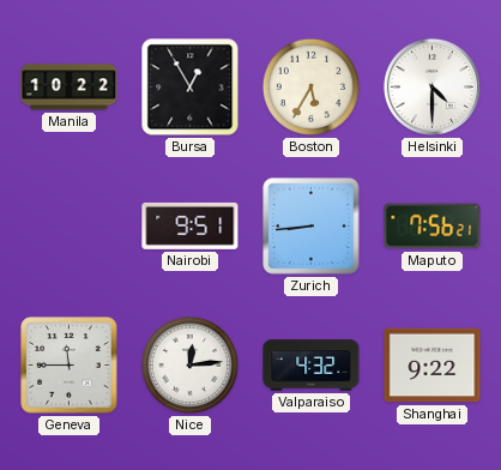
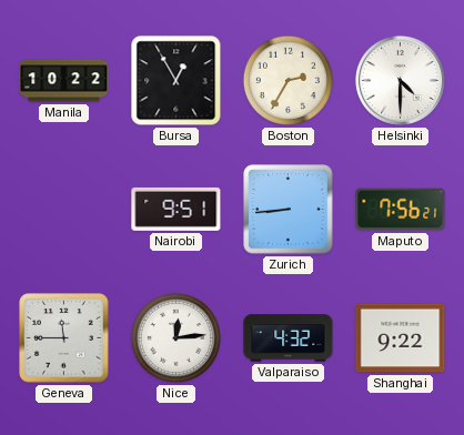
Boston: 5:35 -> 2:35 (288, 80)
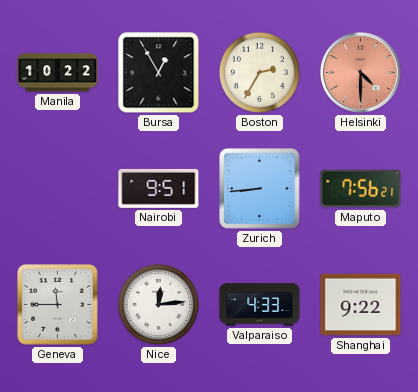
Helsinki dial: white -> salmon (360, 72)
Valparaiso: 4:32 -> 4:33 (260, 305)
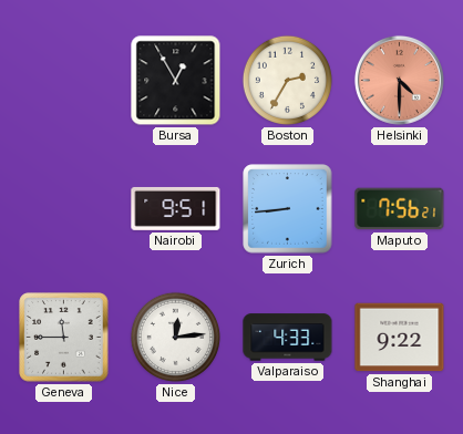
Manila: 10:22 -> none (58, 73)
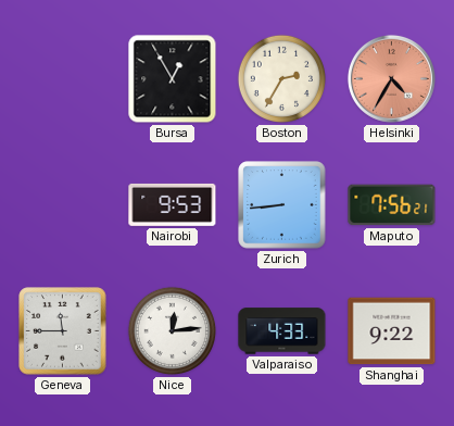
Helsinki: 4:30 -> 4:35 (391, 78)
Nairobi: 9:51 -> 9:53 (173, 204)
